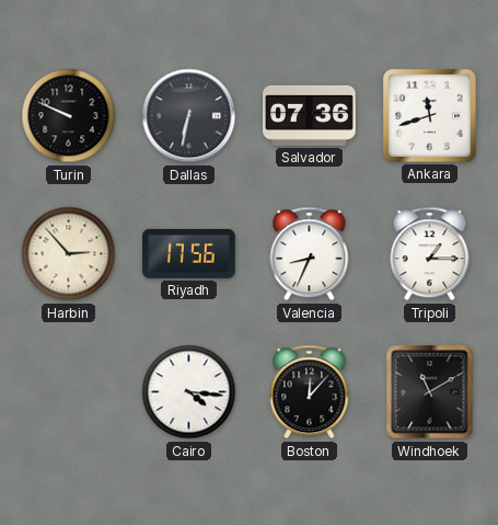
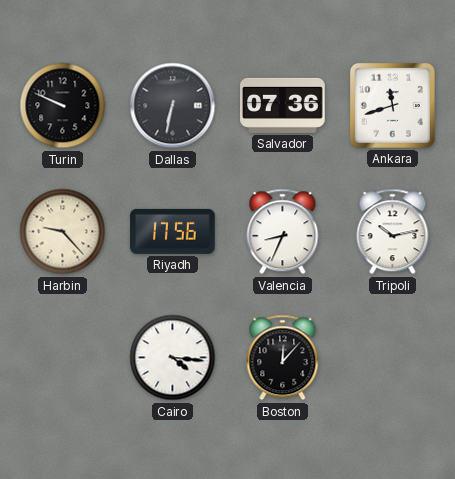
Harbin: 2:53 -> 9:23 (63, 232)
Tripoli: 1:15 -> 10:13 (393, 232)
Windhoek: 11:10 -> none (430, 392)
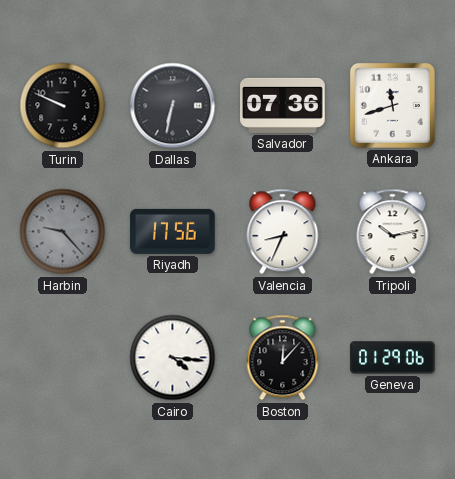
Harbin dial: cream -> grey (63, 232)
Geneva: none -> 01:29 (393, 358)
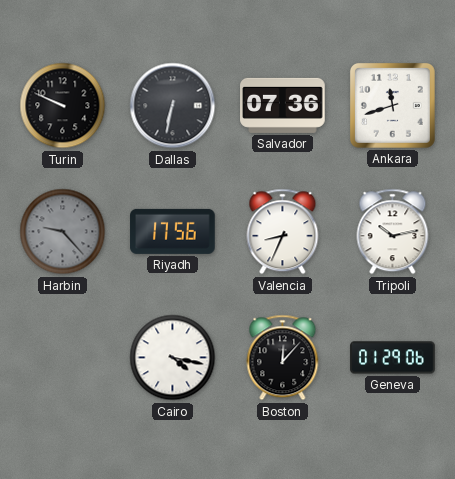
Cairo: 4:16 -> 4:17 (173, 358)
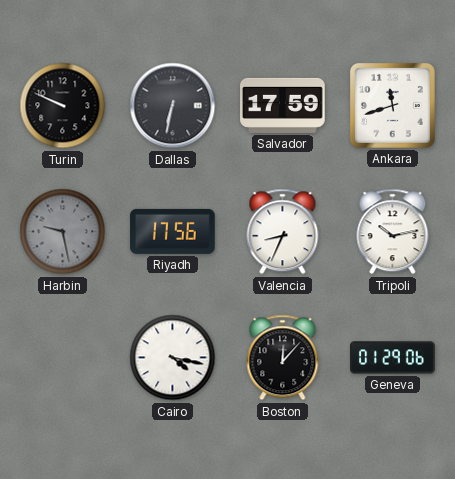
Salvador: 07:36 -> 17:59 (283, 105)
Harbin: 9:23 -> 9:28 (63, 232)
